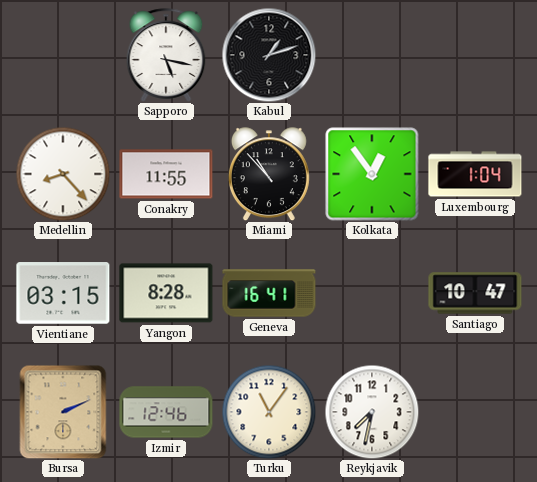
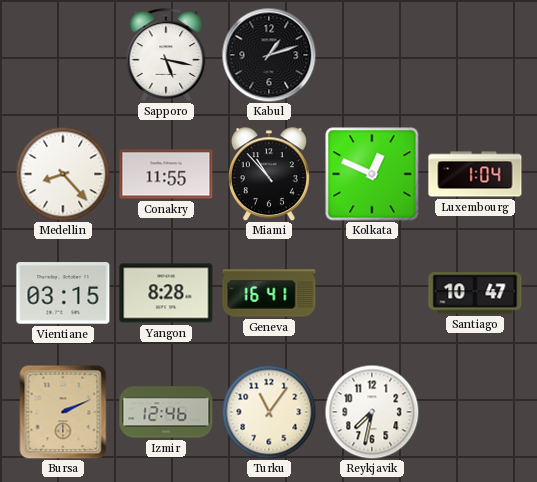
Kolkata: 12:54 -> 12:49 (372, 174)
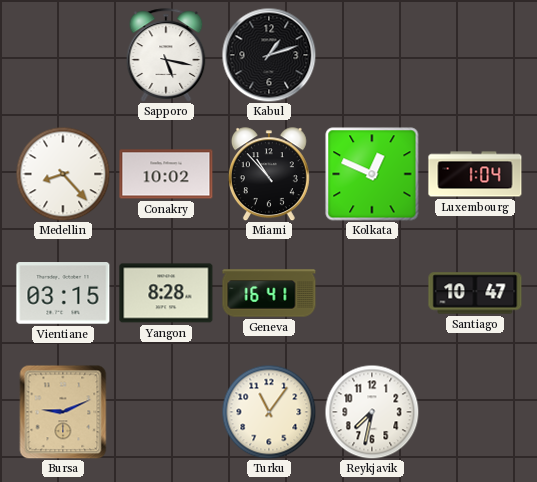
Conakry: 11:55 -> 10:02 (166, 174)
Bursa: 2:11 -> 9:11 (63, 412)
Izmir: 12:46 -> none (166, 412)
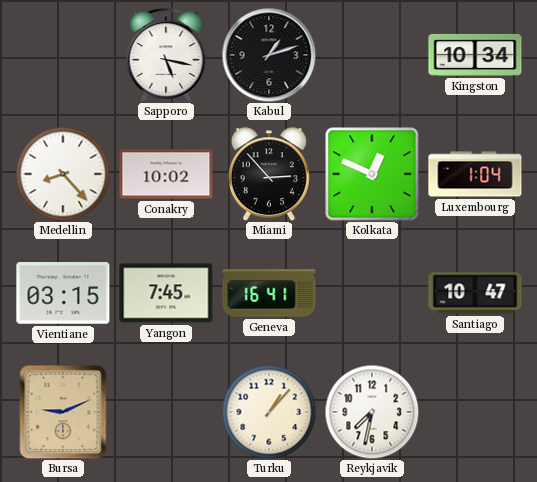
Kingston: none -> 10:34 (475, 55)
Miami: 10:53 -> 2:53 (269, 174)
Yangon: 8:28 -> 7:45 (166, 293)
Turku: 11:06 -> 1:07 (269, 412)
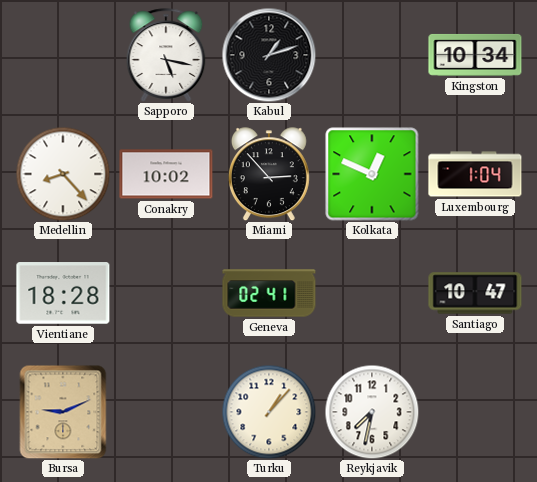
Vientiane: 03:15 -> 18:28 (63, 293)
Yangon: 7:45 -> none (166, 293)
Geneva: 16:41 -> 02:41 (269, 293)
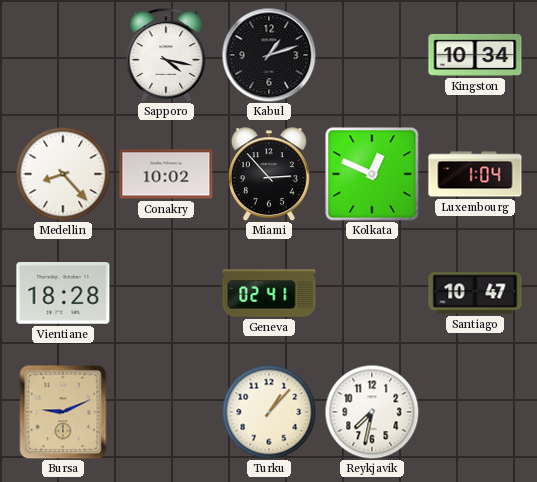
Sapporo: 5:17 -> 4:17 (166, 55)
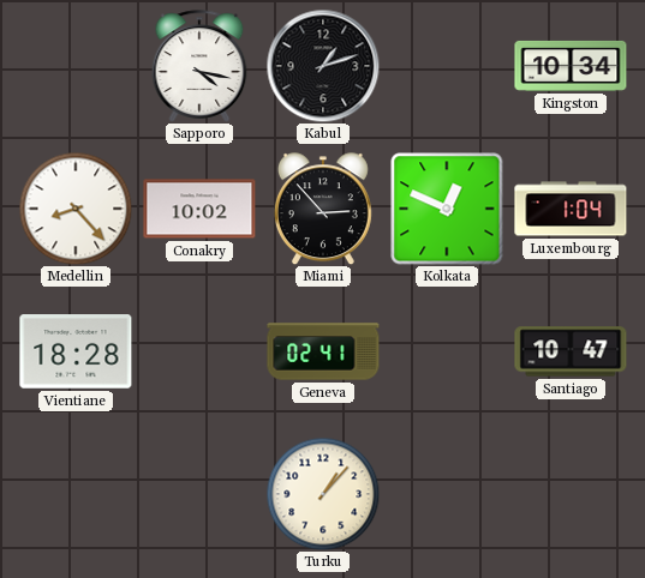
Bursa: 9:11 -> none (63, 412)
Reykjavik: 7:32 -> none (372, 412)
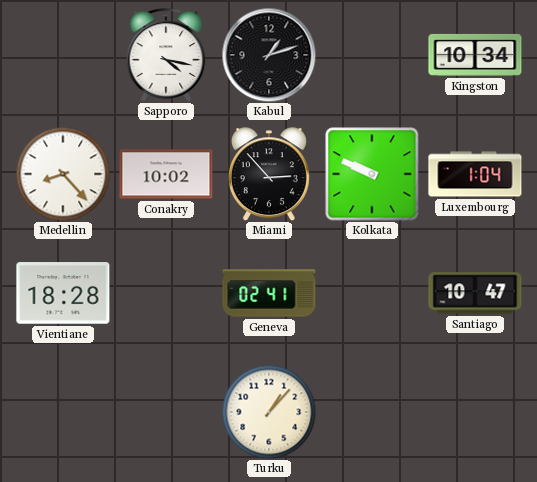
Kolkata: 12:49 -> 9:49 (372, 174)
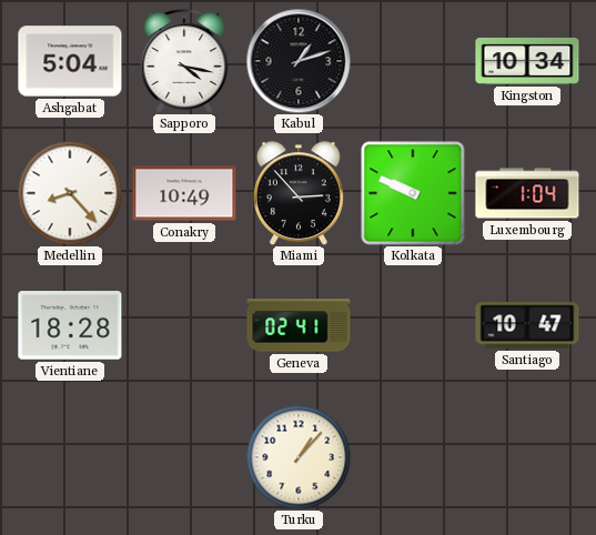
Ashgabat: none -> 5:04 (70, 61)
Conakry: 10:02 -> 10:49 (184, 193)
